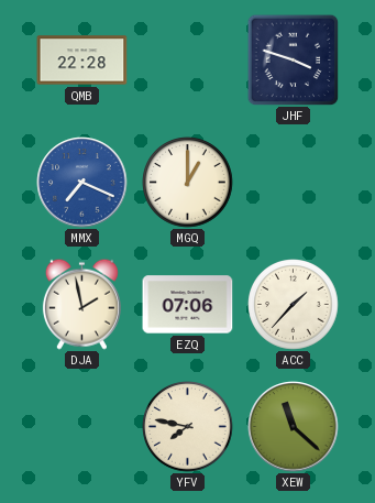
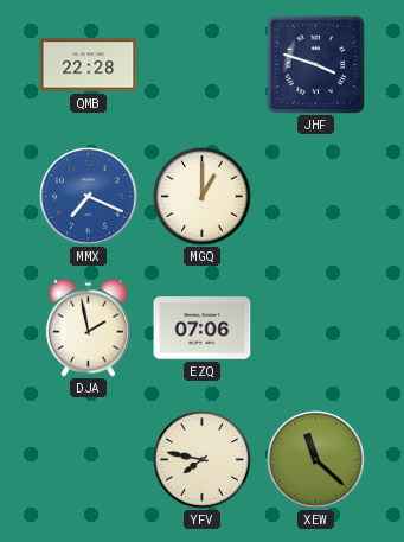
ACC: 1:37 -> none (294, 305)
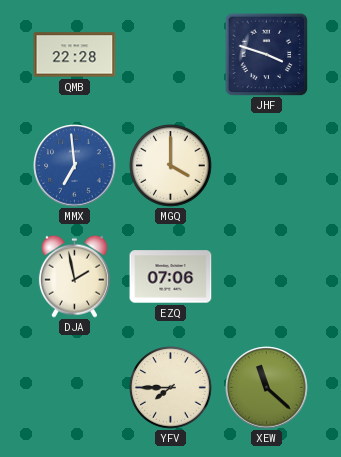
MMX: 7:19 -> 6:59 (75, 166)
MGQ: 1:00 -> 4:00 (171, 166)
YFV: 7:47 -> 7:45 (171, 388)
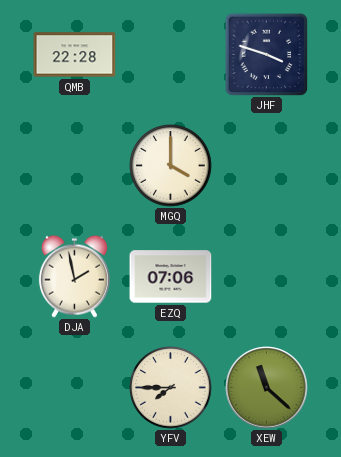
MMX: 6:59 -> none (75, 166)
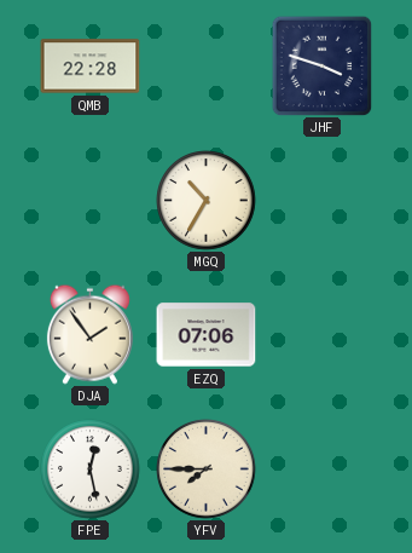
MGQ: 4:00 -> 10:35 (207, 201)
DJA: 1:58 -> 1:54 (89, 334)
FPE: none -> 12:28 (91, 470)
XEW: 11:22 -> none (267, 388)
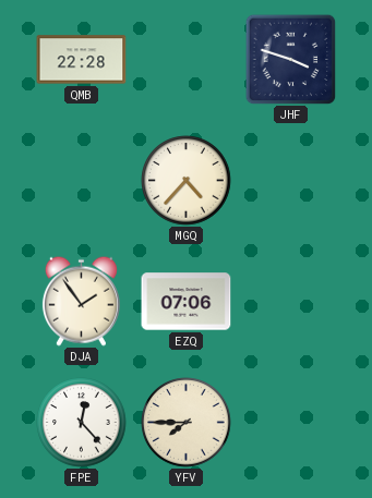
MGQ: 10:35 -> 4:37 (187, 181)
FPE: 12:28 -> 12:23 (82, 423)
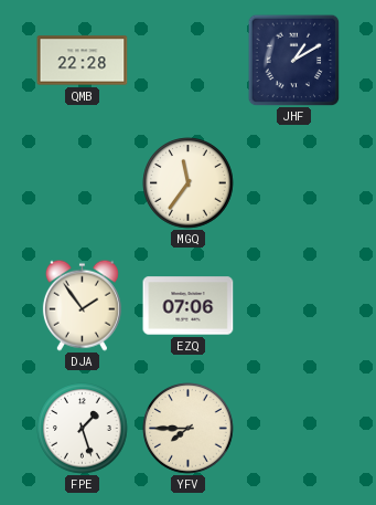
JHF: 3:48 -> 1:10 (293, 60)
MGQ: 4:37 -> 11:36 (189, 183)
FPE: 12:23 -> 1:27 (83, 429)
